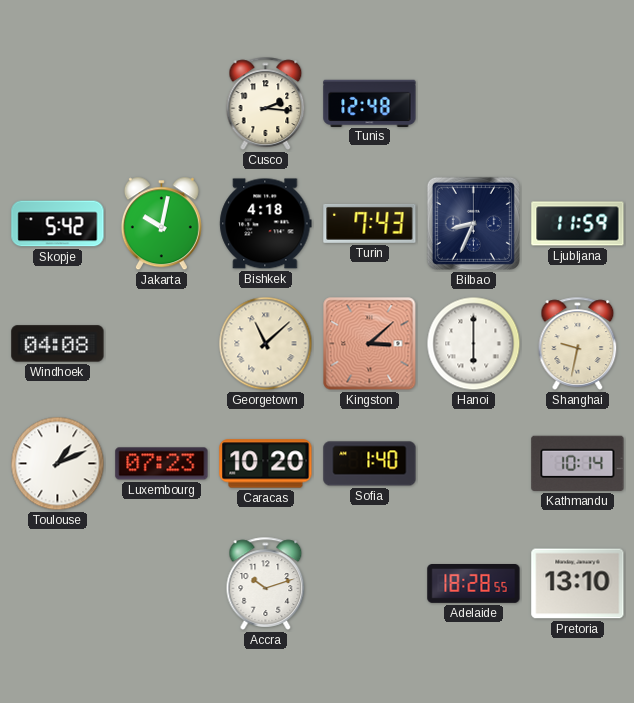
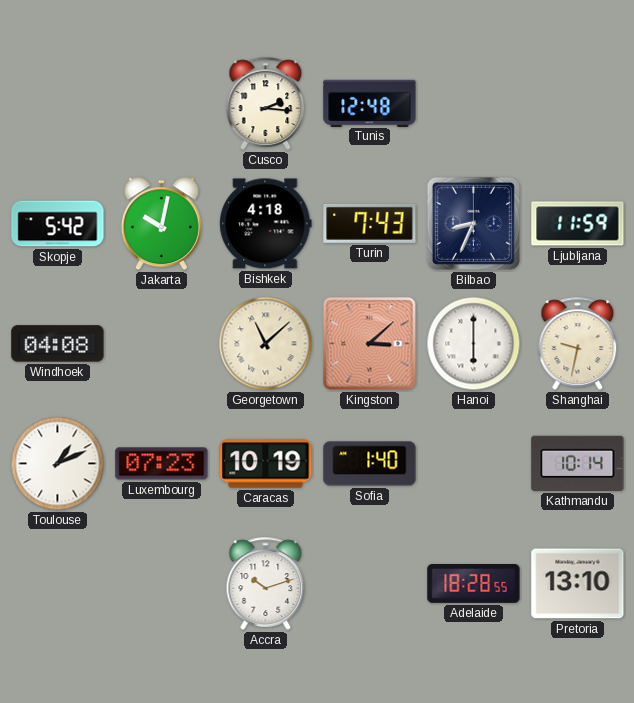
Caracas: 10:20 -> 10:19 (266, 464)
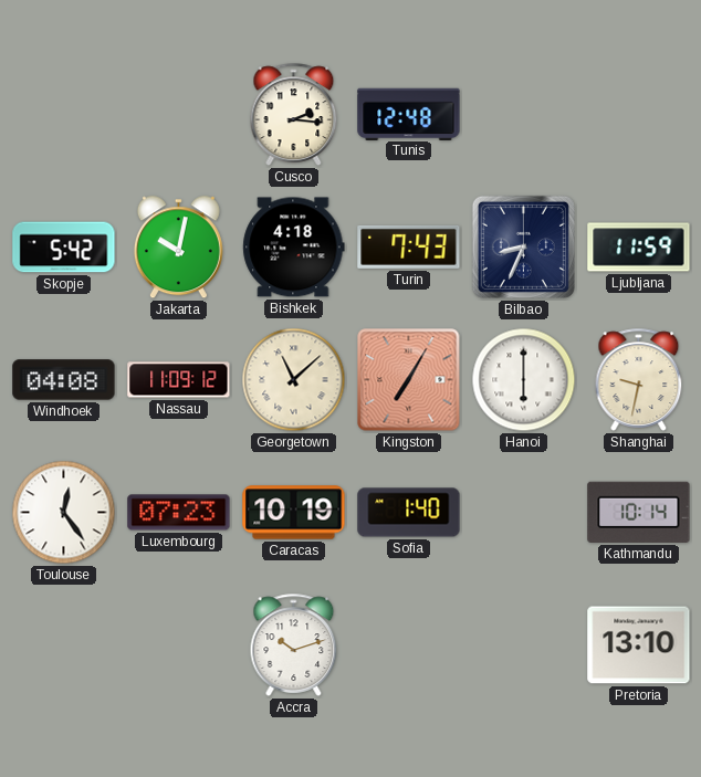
Nassau: none -> 11:09 (179, 380)
Kingston: 3:08 -> 7:05 (409, 380)
Toulouse: 1:11 -> 12:24 (64, 513)
Adelaide: 18:28 -> none (474, 584)
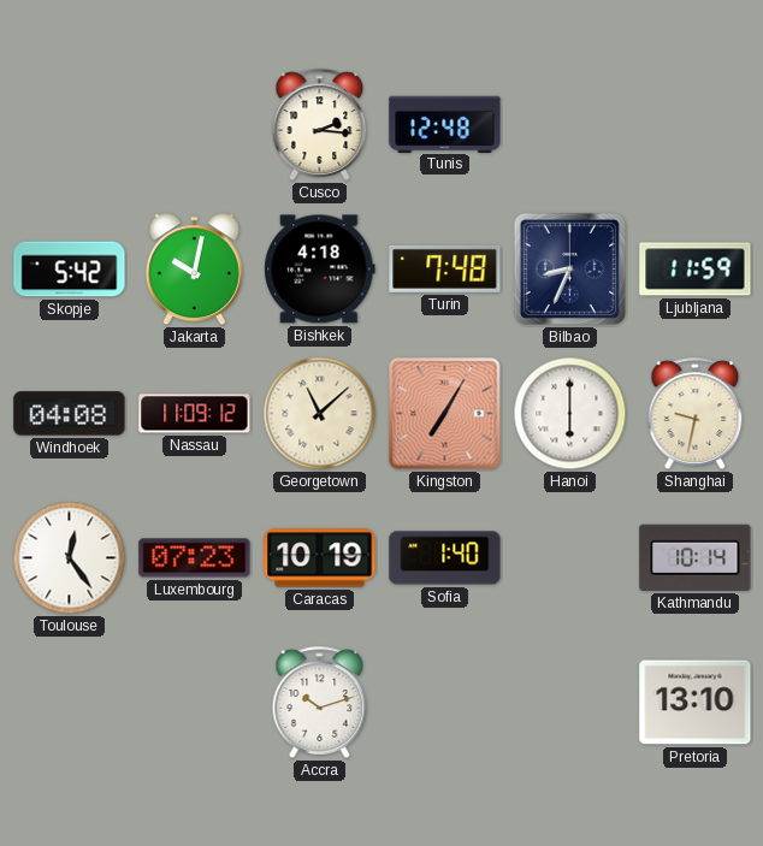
Turin: 7:43 -> 7:48 (445, 268)
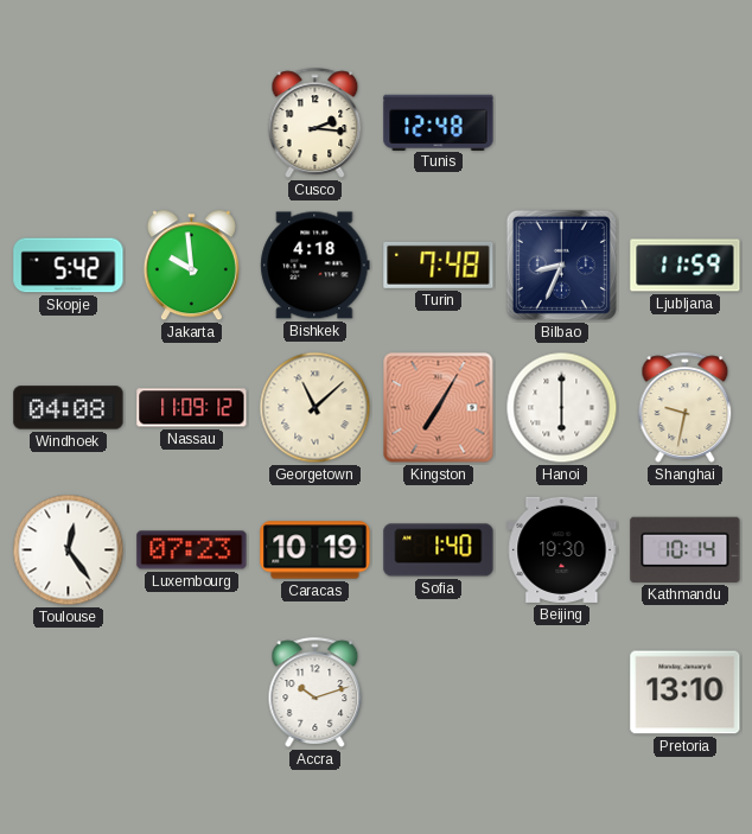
Jakarta: 10:02 -> 9:59 (191, 266)
Beijing: none -> 19:30 (562, 549)
